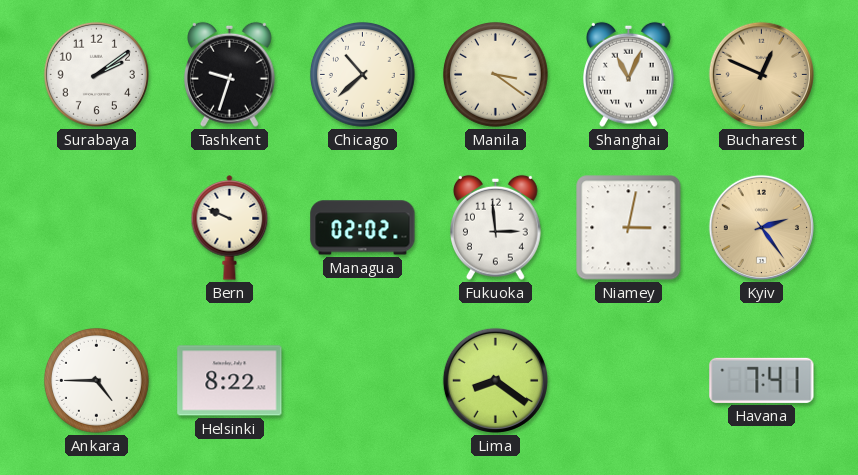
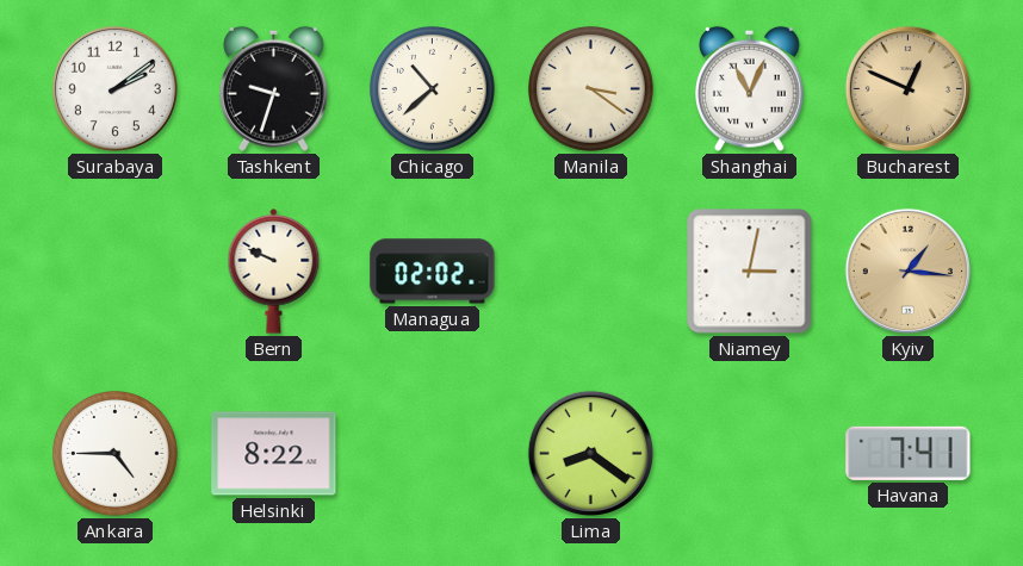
Fukuoka: 2:59 -> none (496, 227)
Kyiv: 2:24 -> 1:16 (907, 270)
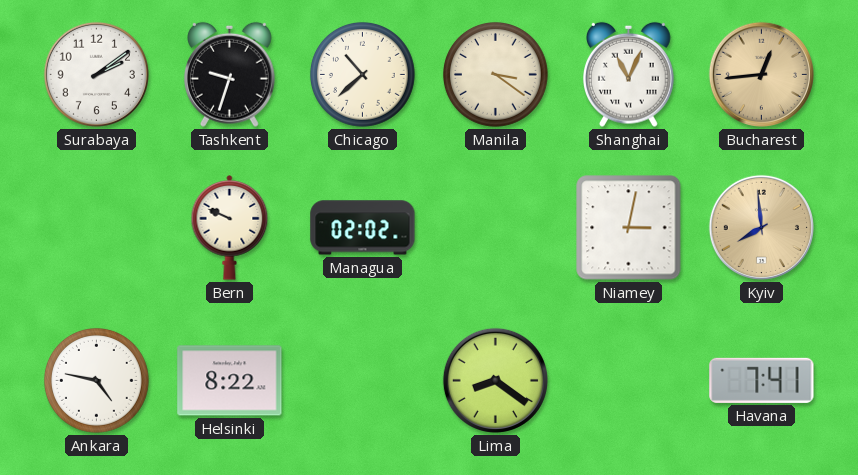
Bucharest: 12:49 -> 12:44 (761, 74)
Kyiv: 1:16 -> 7:59 (761, 227)
Ankara: 4:45 -> 4:47 (96, 380)
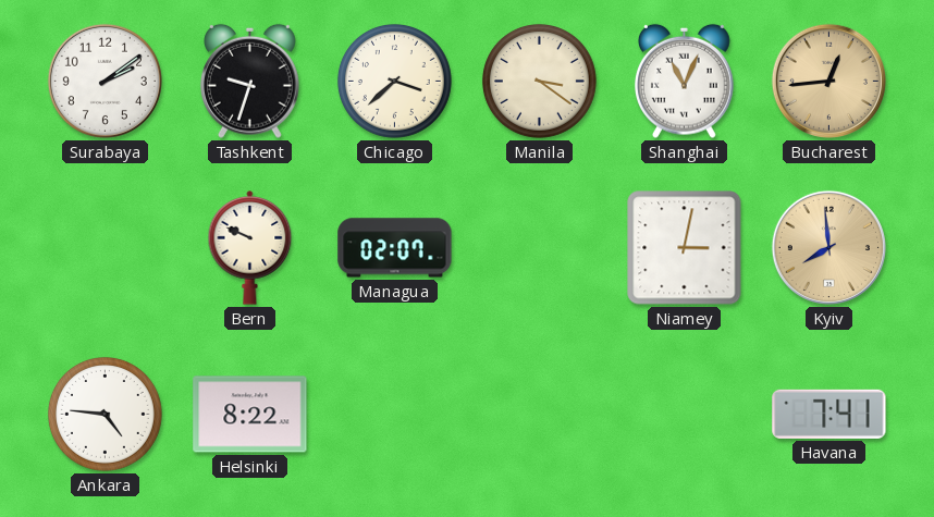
Chicago: 10:38 -> 3:38 (394, 81)
Managua: 02:02 -> 02:07 (395, 248)
Ankara: 4:47 -> 4:46 (105, 414)
Lima: 8:21 -> none (495, 380)
